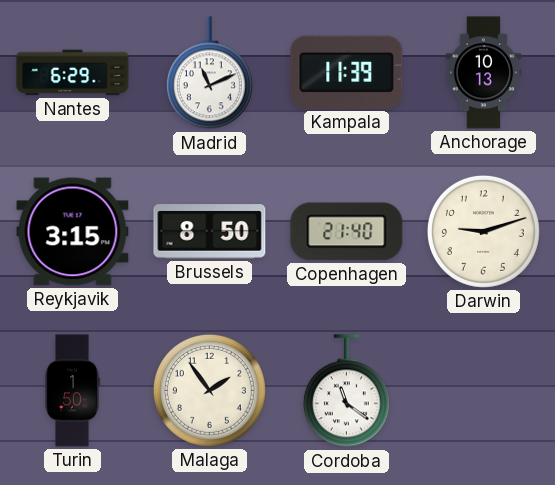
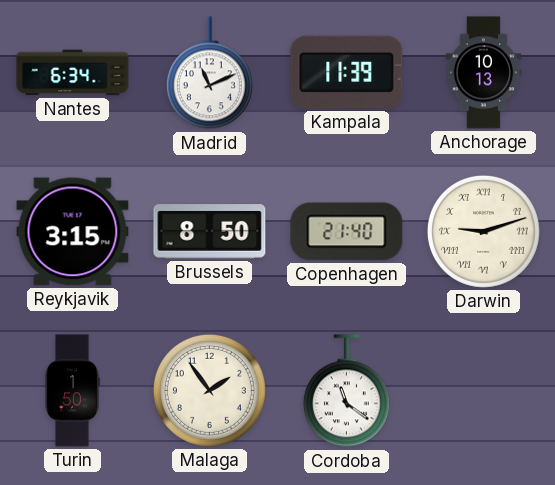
Nantes: 6:29 -> 6:34 (73, 73)
Darwin numerals: Arabic -> Roman (483, 231)
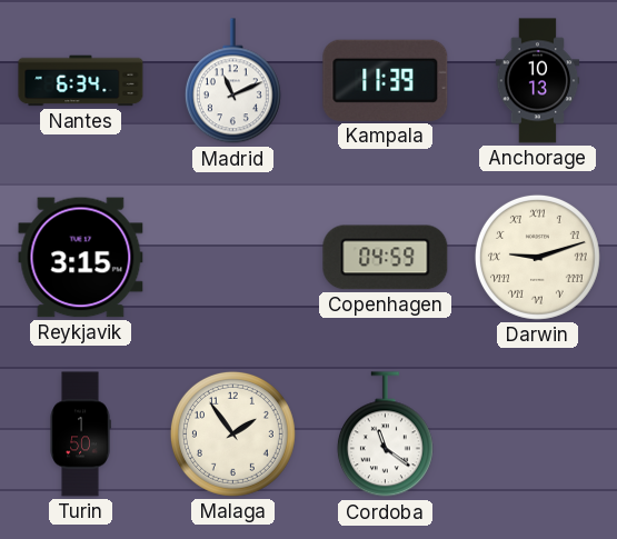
Brussels: 8:50 -> none (210, 232)
Copenhagen: 21:40 -> 04:59 (386, 258)
